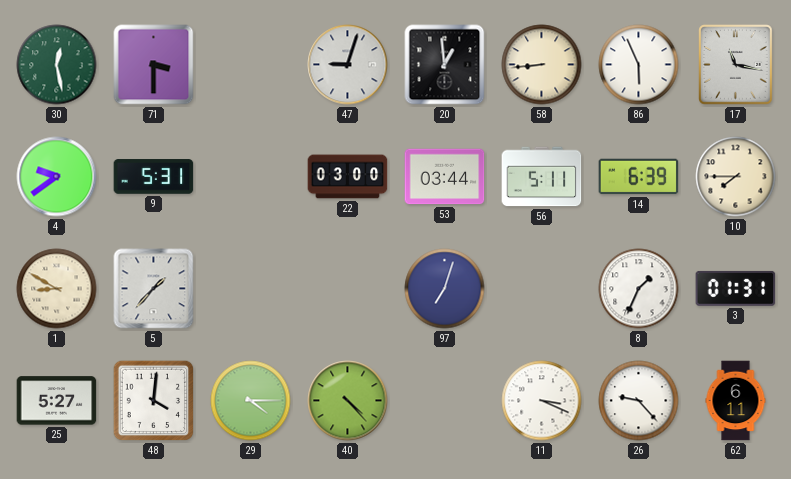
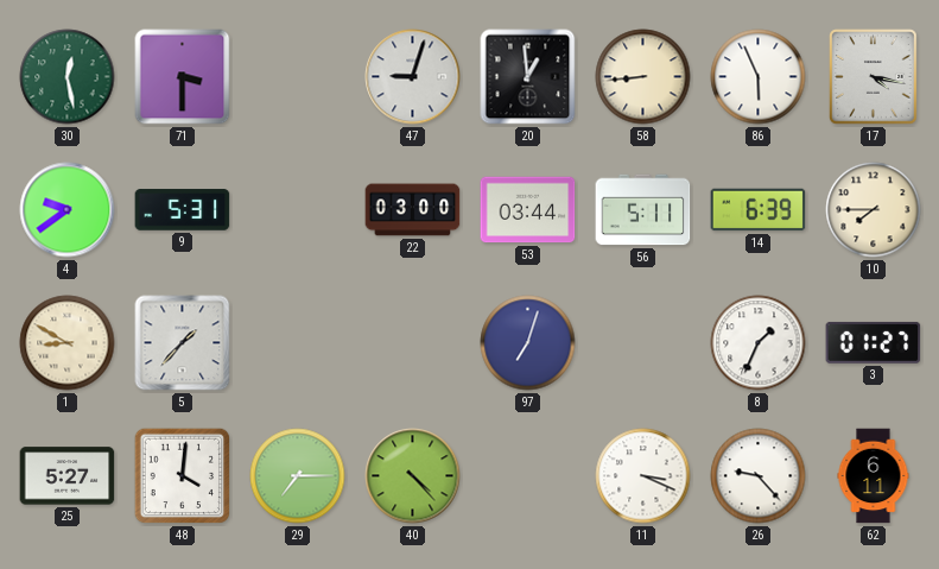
17: 11:17 -> 4:17 (874, 77)
3: 01:31 -> 01:27 (874, 342)
29: 4:15 -> 7:15 (298, 476)
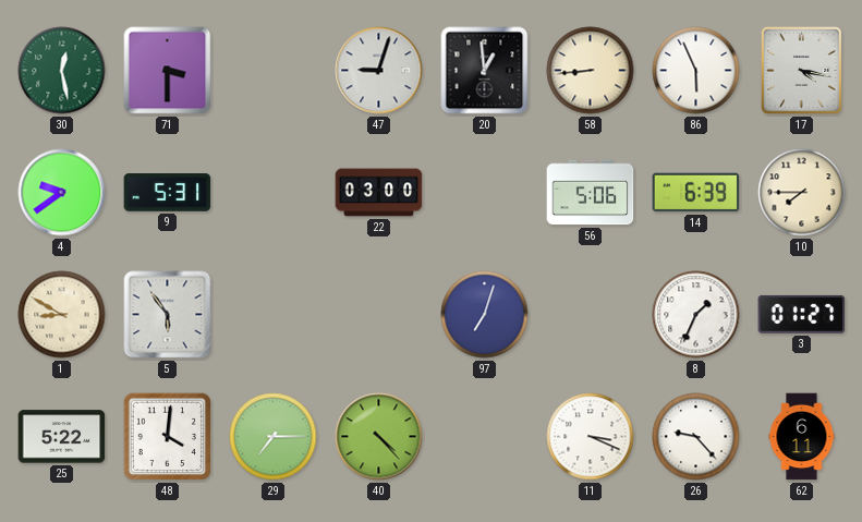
53: 03:44 -> none (528, 210)
56: 5:11 -> 5:06 (591, 193)
5: 1:37 -> 5:54 (168, 315)
25: 5:27 -> 5:22 (62, 437)
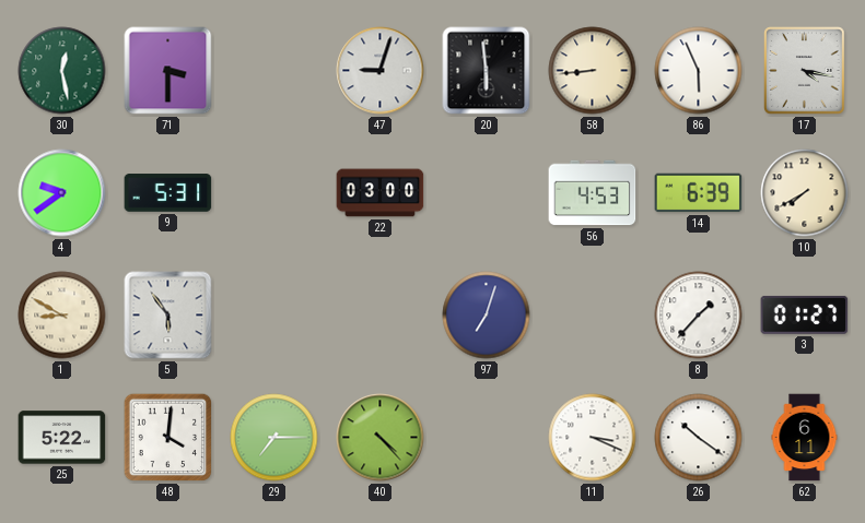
20: 12:59 -> 5:59 (487, 71)
56: 5:06 -> 4:53 (593, 193)
10: 7:45 -> 7:40 (805, 193)
8: 1:34 -> 1:37 (699, 316)
26: 9:23 -> 10:21 (699, 438)
